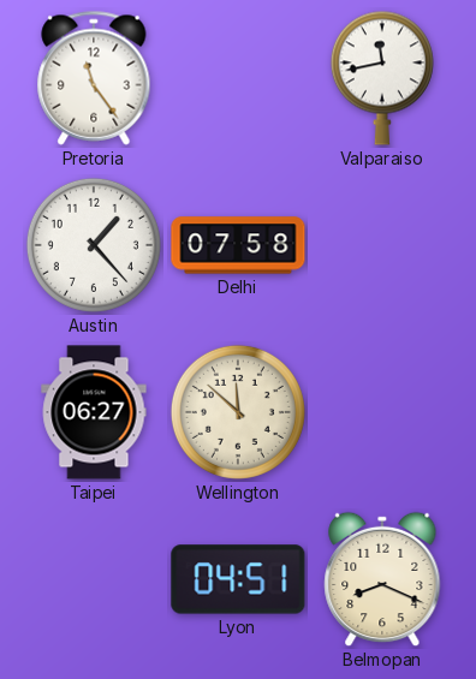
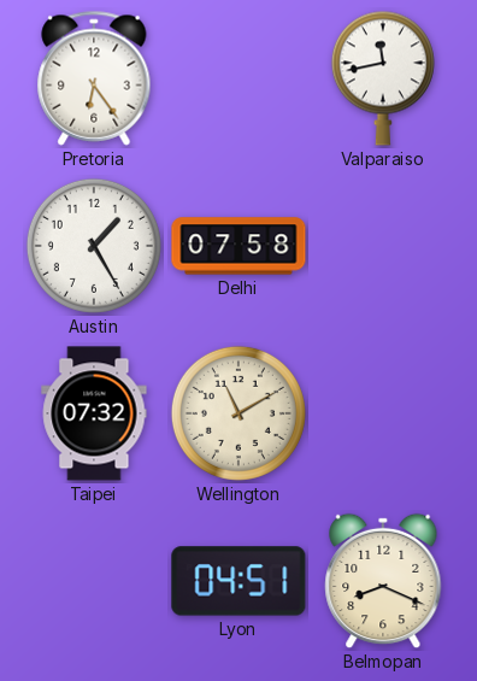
Pretoria: 11:24 -> 6:24 (94, 78)
Austin: 1:23 -> 1:25 (94, 246)
Taipei: 06:27 -> 07:32 (94, 413)
Wellington: 11:52 -> 11:10 (238, 413)
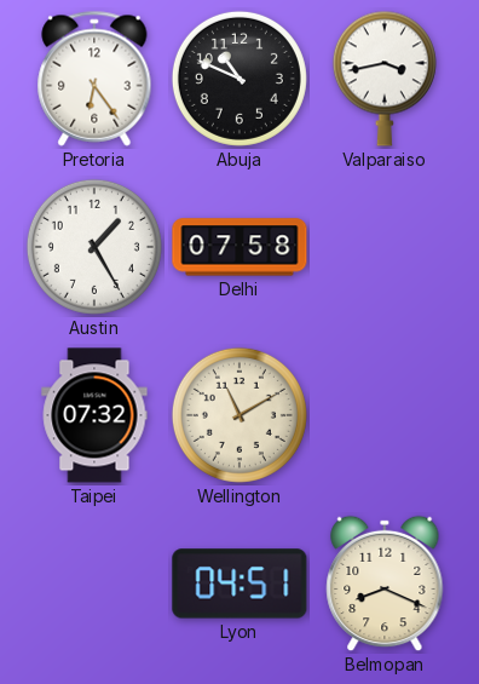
Abuja: none -> 10:49 (239, 79)
Valparaiso: 11:43 -> 3:43 (385, 79)
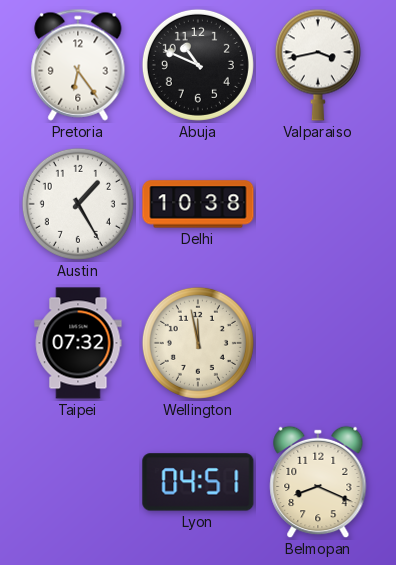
Delhi: 07:58 -> 10:38 (198, 204)
Wellington: 11:10 -> 11:58 (198, 343)
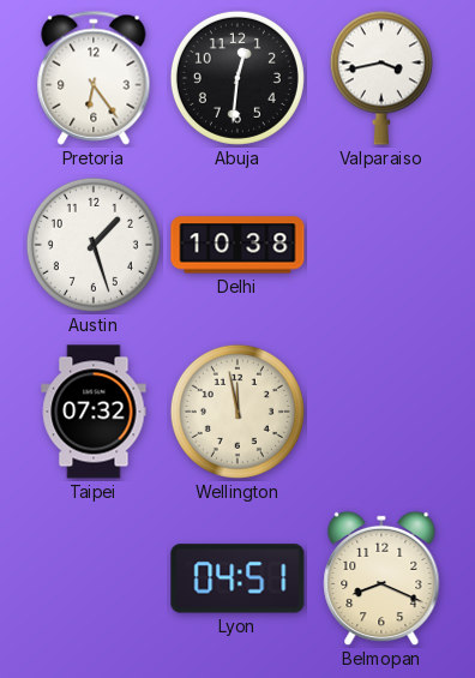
Abuja: 10:49 -> 12:31 (237, 78)
Austin: 1:25 -> 1:27 (94, 245)
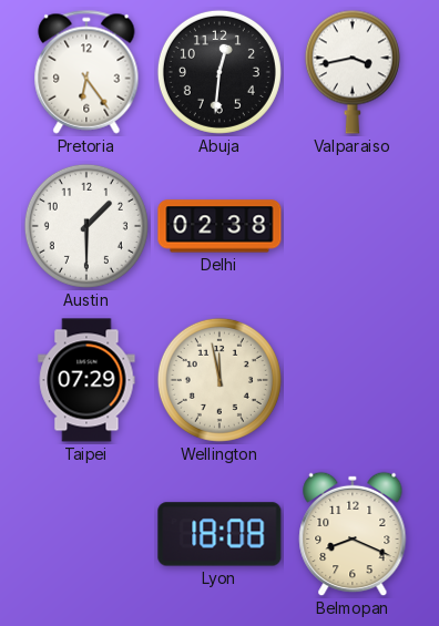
Austin: 1:27 -> 1:30 (86, 226)
Delhi: 10:38 -> 02:38 (219, 226)
Taipei: 07:32 -> 07:29 (86, 380)
Lyon: 04:51 -> 18:08 (219, 534)
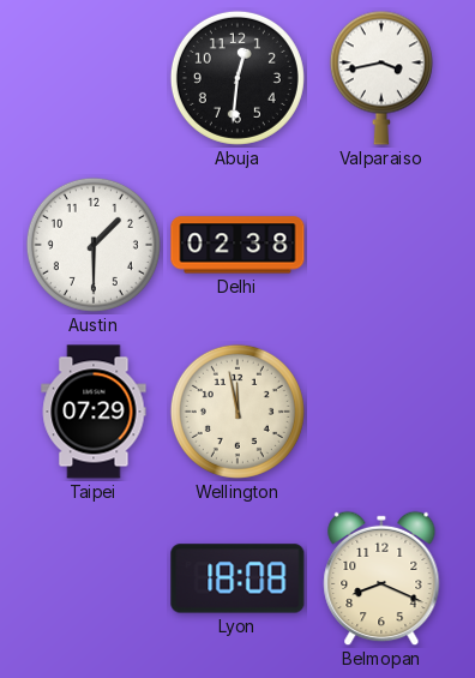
Pretoria: 6:24 -> none (86, 72)
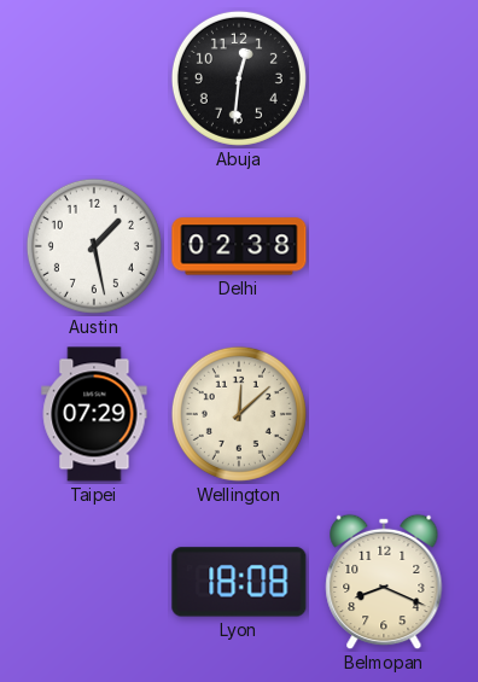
Valparaiso: 3:43 -> none (381, 78)
Austin: 1:30 -> 1:28 (94, 246)
Wellington: 11:58 -> 12:08 (239, 414)
